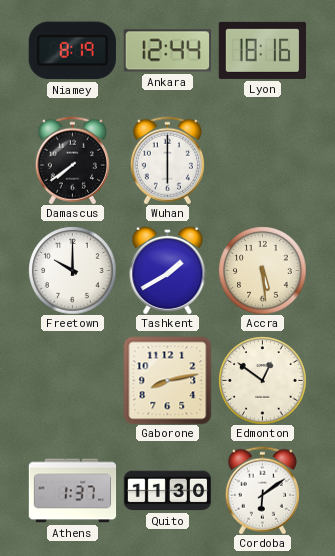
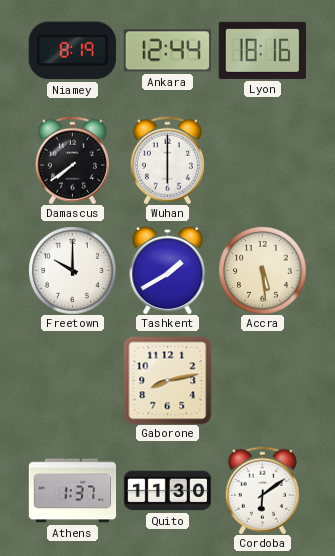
Edmonton: 12:51 -> none (262, 380)
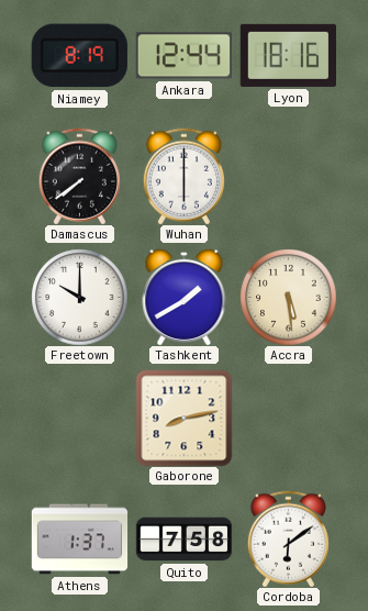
Quito: 11:30 -> 7:58 (183, 540)
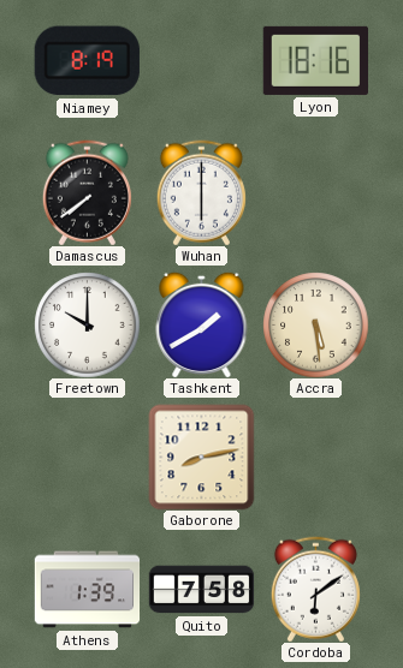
Ankara: 12:44 -> none (183, 56)
Athens: 1:37 -> 1:39 (87, 590)
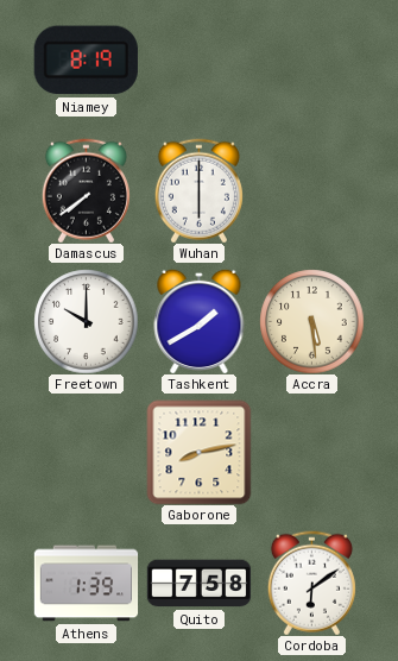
Lyon: 18:16 -> none (315, 60)
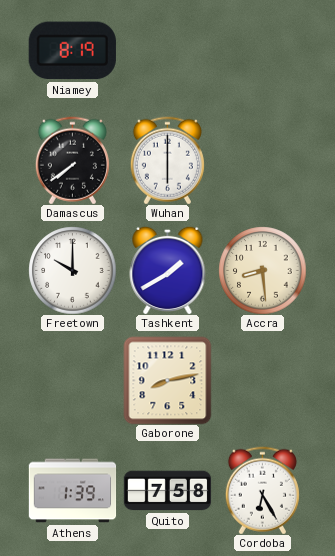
Accra: 5:29 -> 8:29 (262, 270)
Cordoba: 6:09 -> 6:25 (262, 490)
